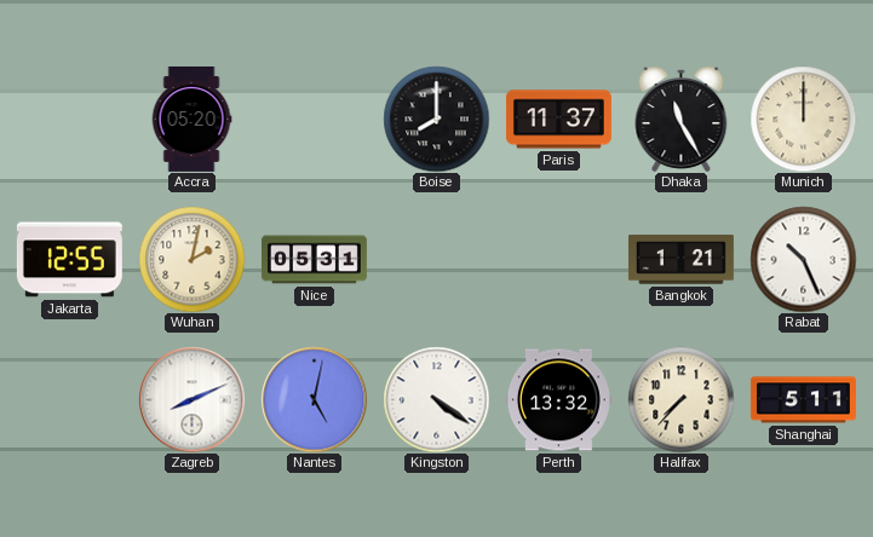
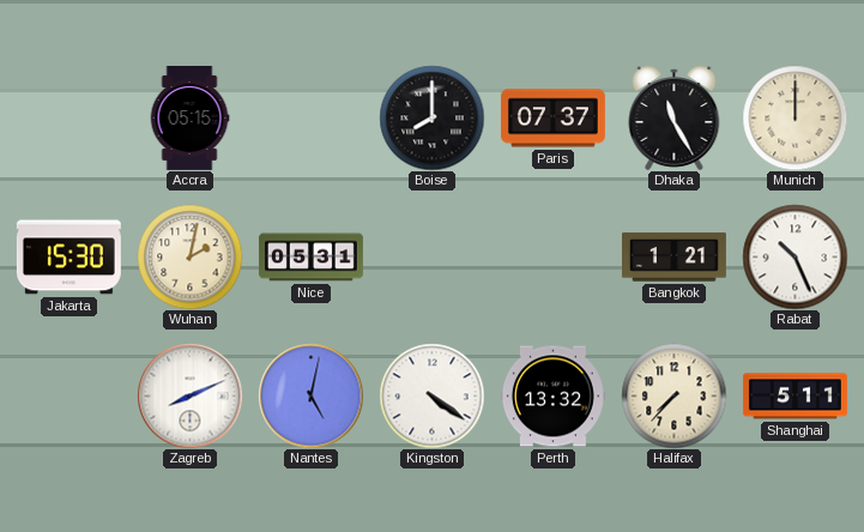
Accra: 05:20 -> 05:15 (189, 117)
Paris: 11:37 -> 07:37 (552, 119)
Jakarta: 12:55 -> 15:30 (68, 258)
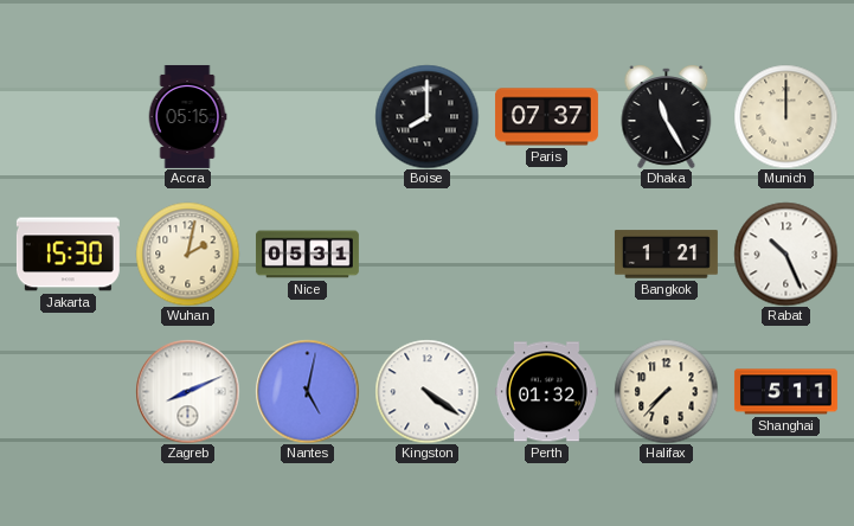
Perth: 13:32 -> 01:32 (546, 392)
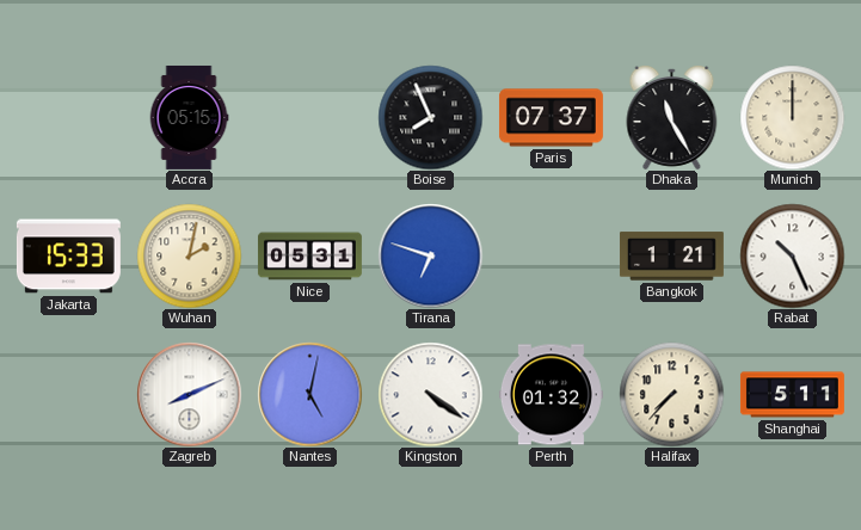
Boise: 8:00 -> 7:56 (430, 117)
Jakarta: 15:30 -> 15:33 (68, 257)
Tirana: none -> 6:48 (430, 255)
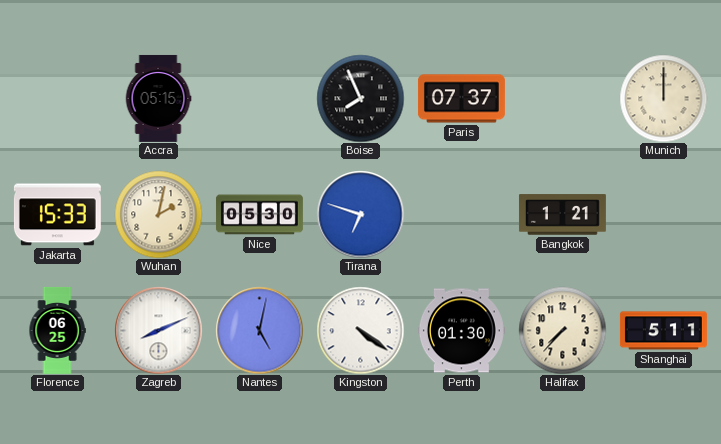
Dhaka: 11:25 -> none (672, 118)
Nice: 05:31 -> 05:30 (259, 215)
Rabat: 10:26 -> none (792, 255)
Florence: none -> 06:25 (57, 330)
Perth: 01:32 -> 01:30 (461, 331)
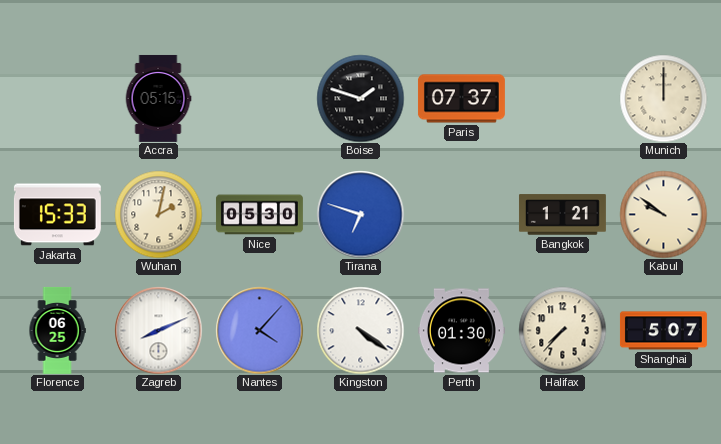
Boise: 7:56 -> 1:48 (360, 98)
Kabul: none -> 9:51 (663, 214)
Nantes: 5:02 -> 4:07 (259, 330)
Shanghai: 5:11 -> 5:07 (663, 331)
